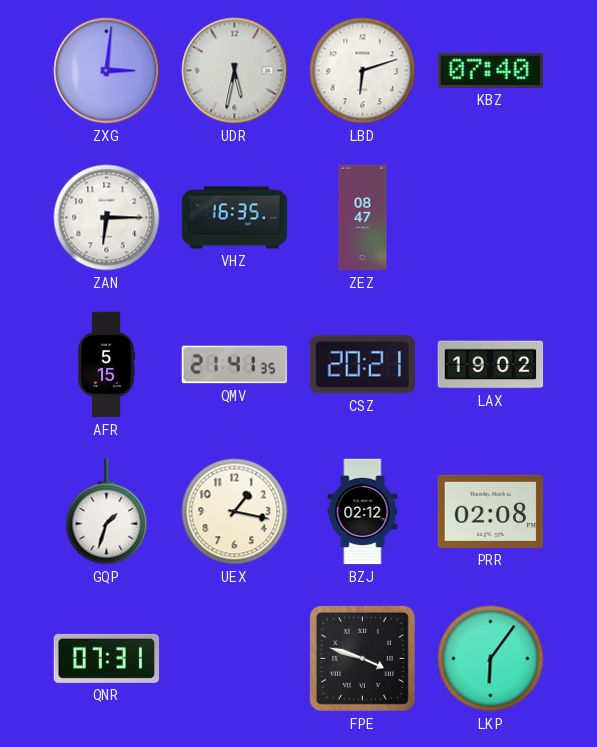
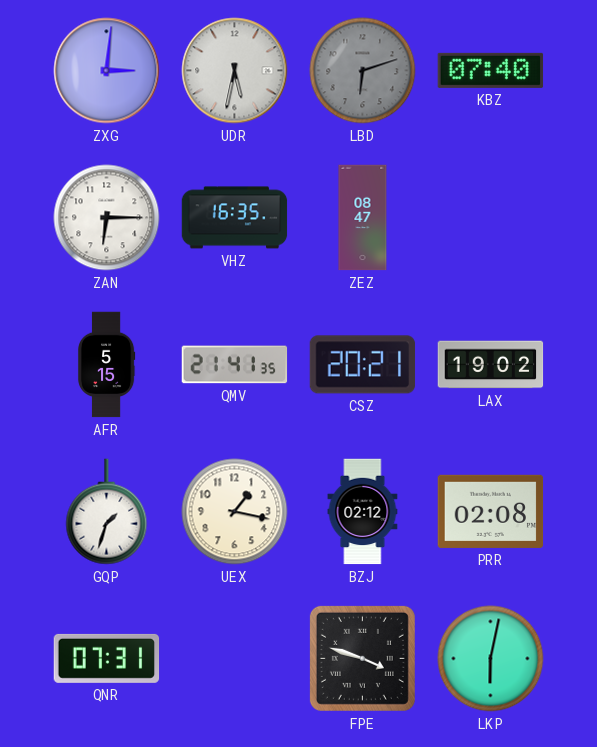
LBD dial: white -> grey (363, 71)
LKP: 6:06 -> 6:02 (491, 659)
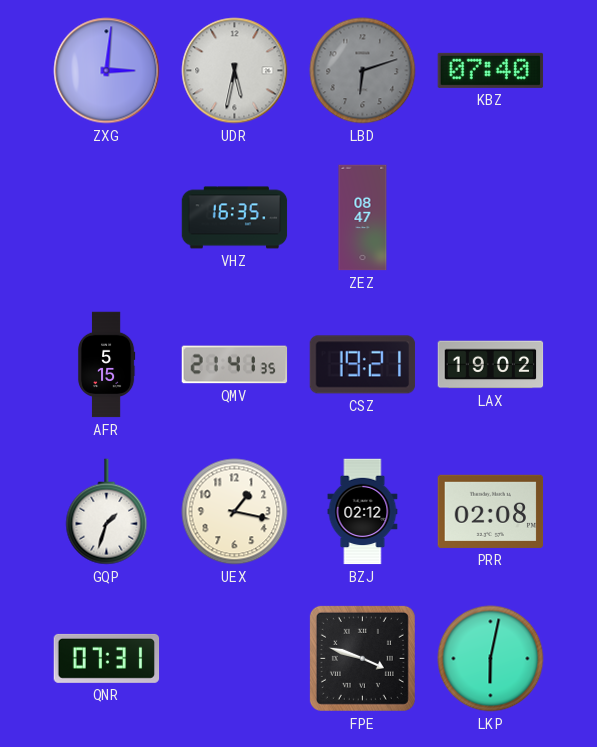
ZAN: 6:15 -> none (107, 218)
CSZ: 20:21 -> 19:21 (363, 365)
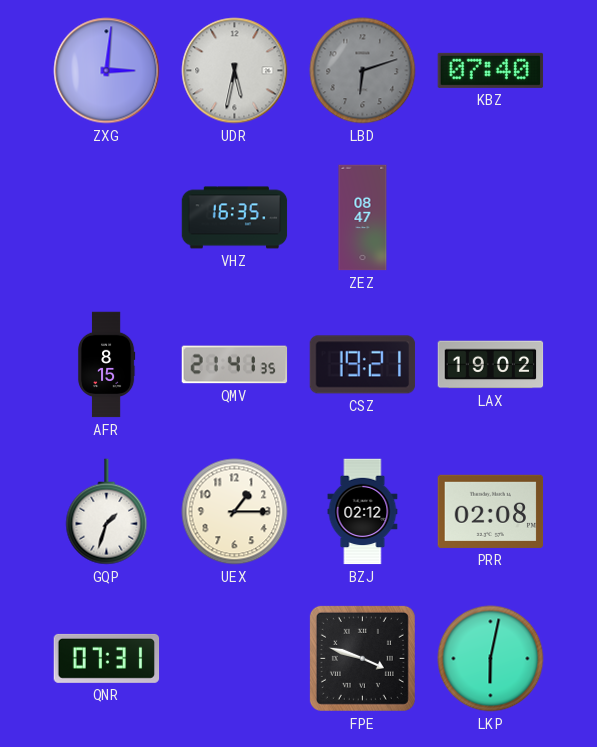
AFR: 5:15 -> 8:15 (106, 365)
UEX: 1:17 -> 1:15 (235, 512)
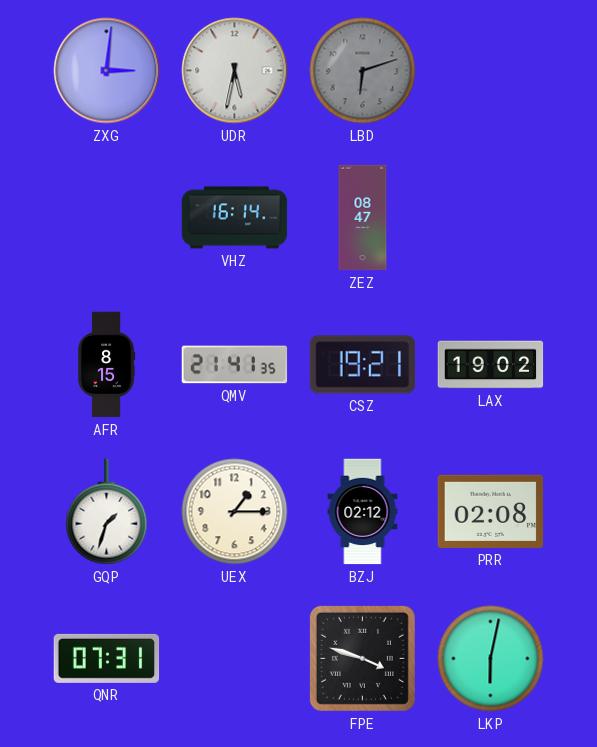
KBZ: 07:40 -> none (491, 70)
VHZ: 16:35 -> 16:14 (235, 218)
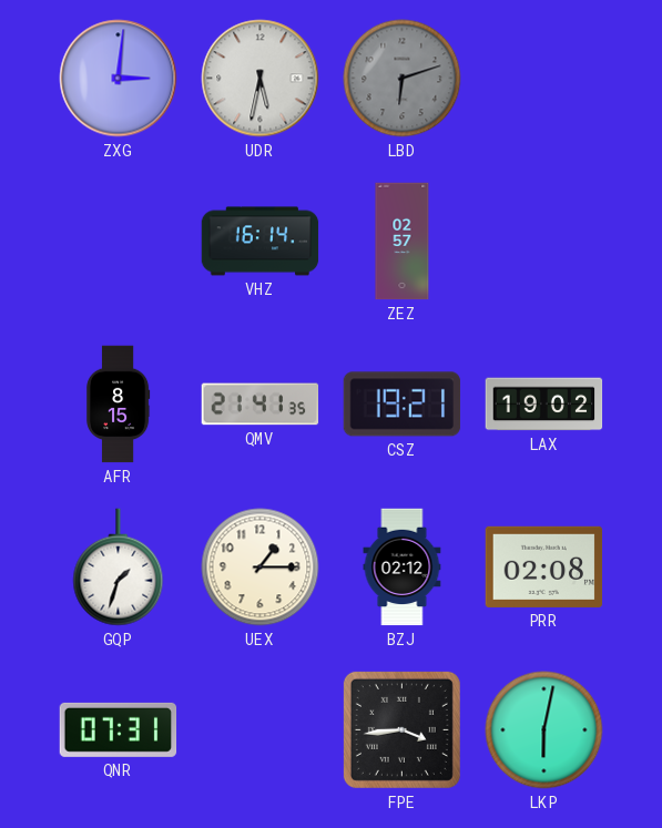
ZEZ: 08:47 -> 02:57 (403, 242)
FPE: 3:48 -> 3:44 (401, 729)
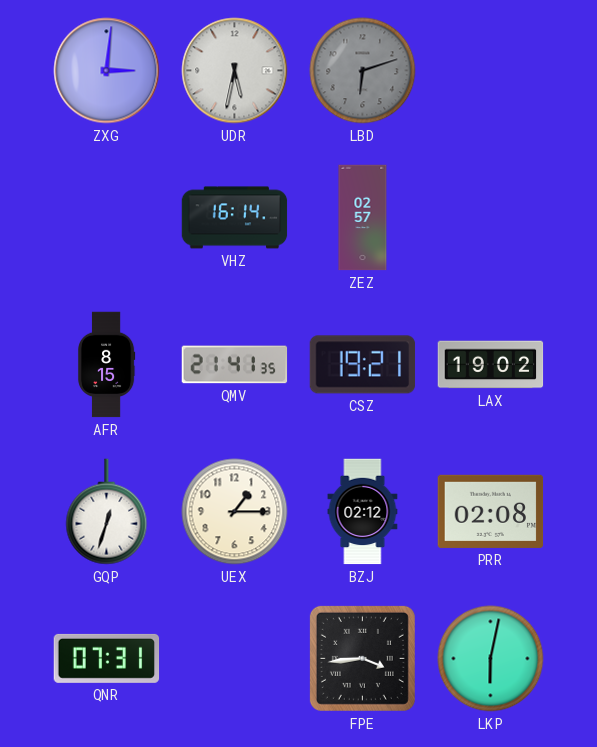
GQP: 1:33 -> 12:33 (107, 512)
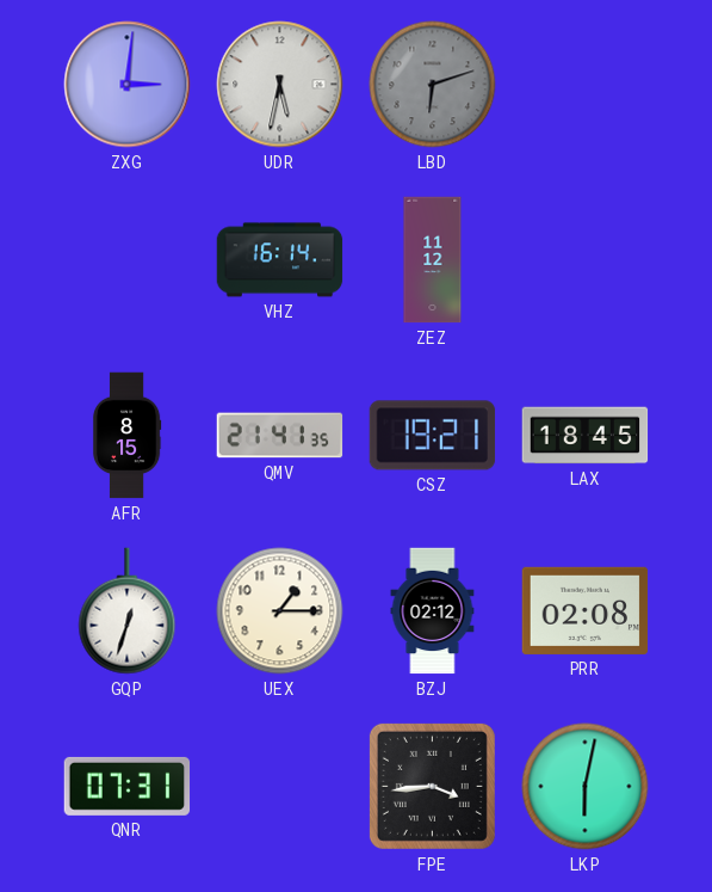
ZEZ: 02:57 -> 11:12 (433, 260)
LAX: 19:02 -> 18:45 (586, 436)
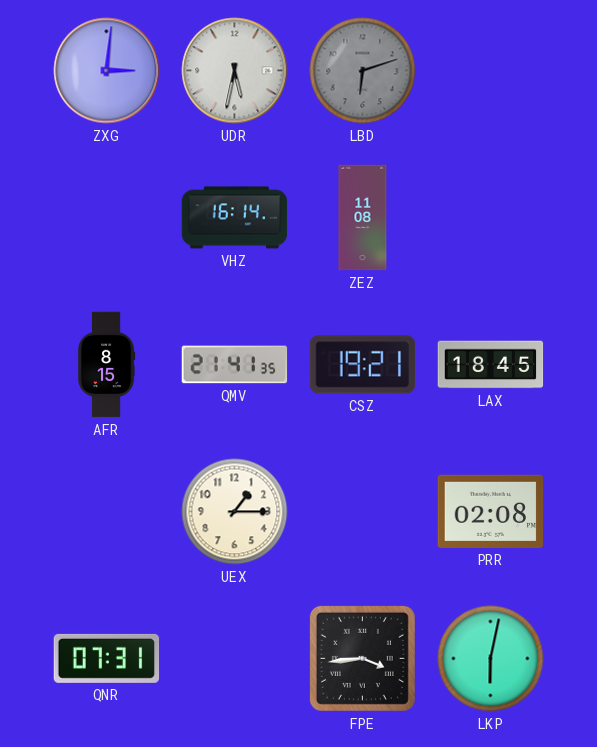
ZEZ: 11:12 -> 11:08 (363, 218)
GQP: 12:33 -> none (128, 611)
BZJ: 02:12 -> none (433, 611)
